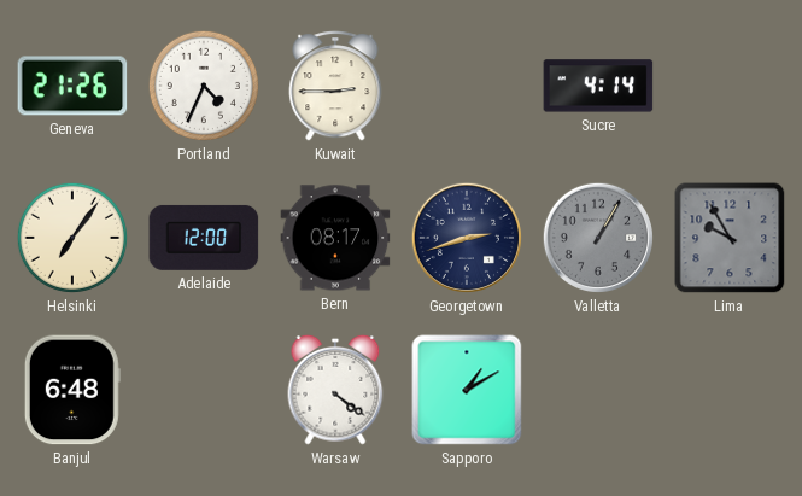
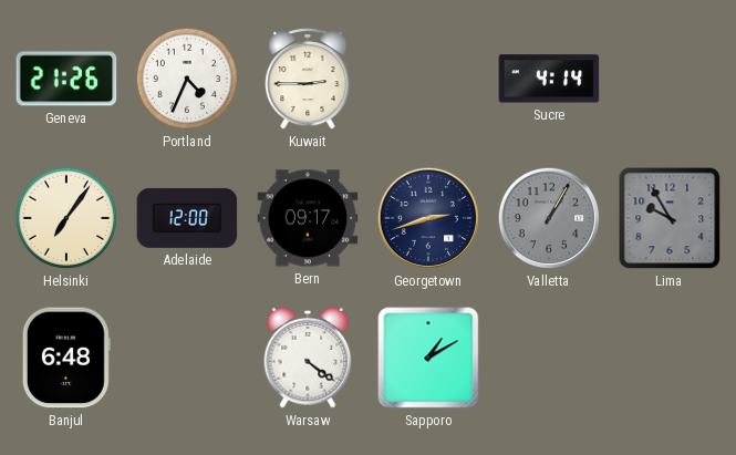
Bern: 08:17 -> 09:17 (308, 218)
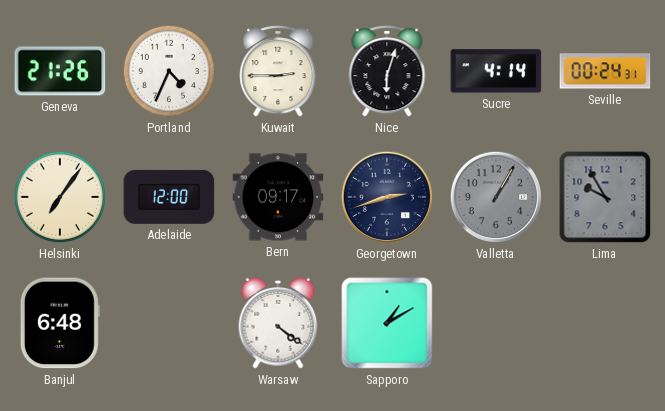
Nice: none -> 6:03 (387, 71)
Seville: none -> 00:24 (605, 71)
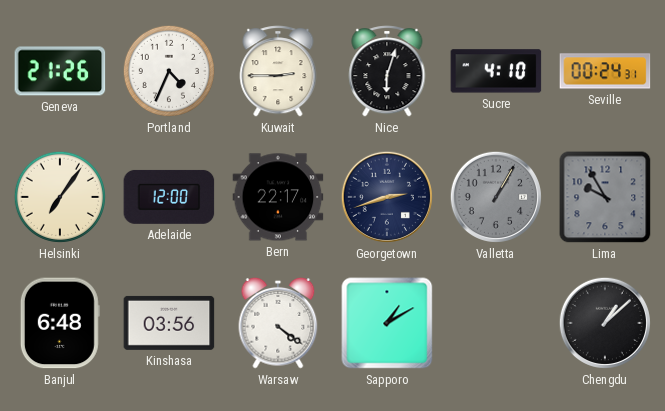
Sucre: 4:14 -> 4:10 (496, 71)
Bern: 09:17 -> 22:17 (278, 197)
Kinshasa: none -> 03:56 (169, 323)
Chengdu: none -> 1:08 (605, 323)
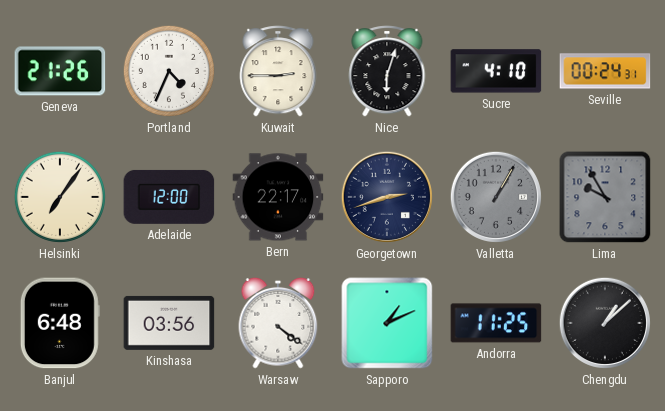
Sapporo: 1:10 -> 1:11 (387, 323)
Andorra: none -> 11:25 (496, 323)
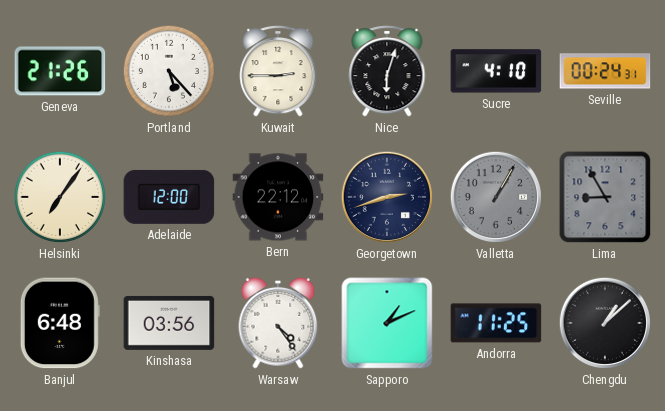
Portland: 4:34 -> 5:23 (169, 71)
Bern: 22:17 -> 22:12 (278, 197)
Lima: 9:55 -> 8:55 (605, 197)
Warsaw: 4:21 -> 4:24 (278, 323)
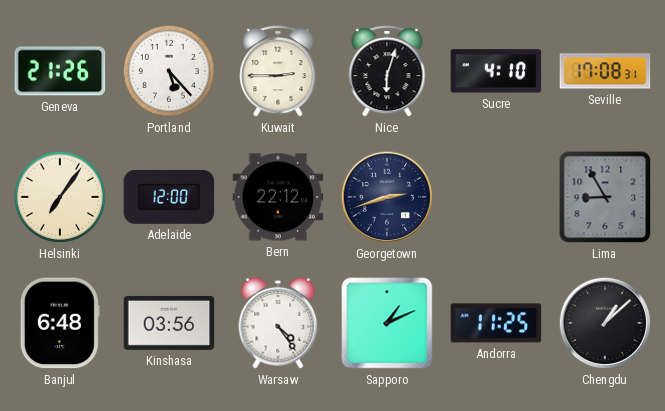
Seville: 00:24 -> 17:08 (605, 71)
Valletta: 1:05 -> none (496, 197)
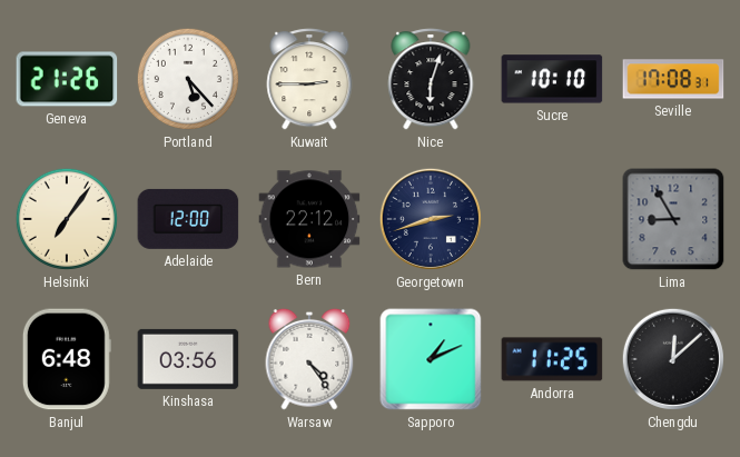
Sucre: 4:10 -> 10:10 (552, 79)
Chengdu: 1:08 -> 12:08 (673, 359)
